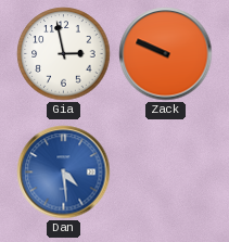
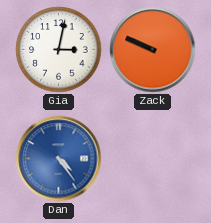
Gia: 2:58 -> 3:02 (59, 50)
Dan: 4:29 -> 4:24 (59, 159)
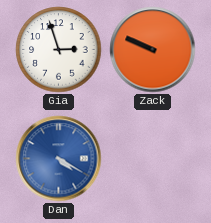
Gia: 3:02 -> 2:57 (59, 50)
Dan: 4:24 -> 4:20 (59, 159)
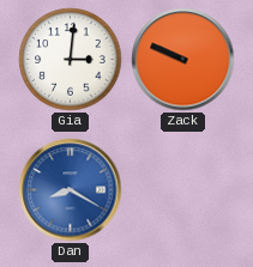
Gia: 2:57 -> 3:01 (71, 60)
Dan: 4:20 -> 8:20 (71, 190)
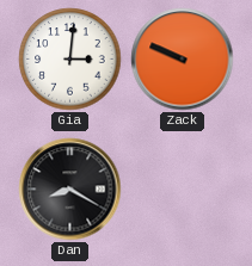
Dan dial: blue -> black (70, 190)
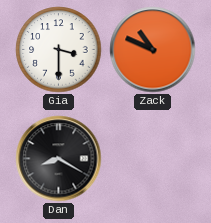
Gia: 3:01 -> 3:30 (59, 50)
Zack: 9:49 -> 10:49 (153, 50)
